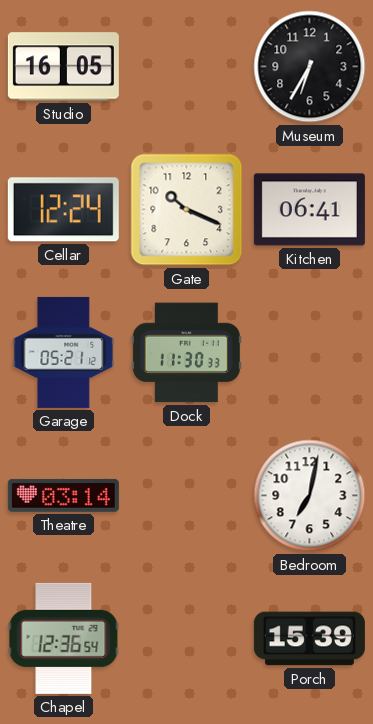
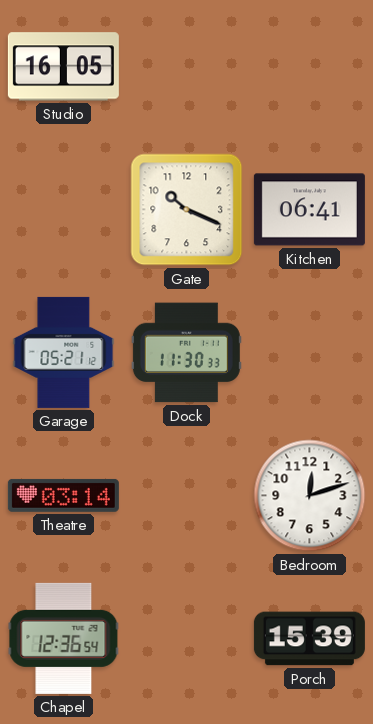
Museum: 6:35 -> none (310, 67)
Cellar: 12:24 -> none (63, 210)
Bedroom: 7:02 -> 12:12 (310, 496)
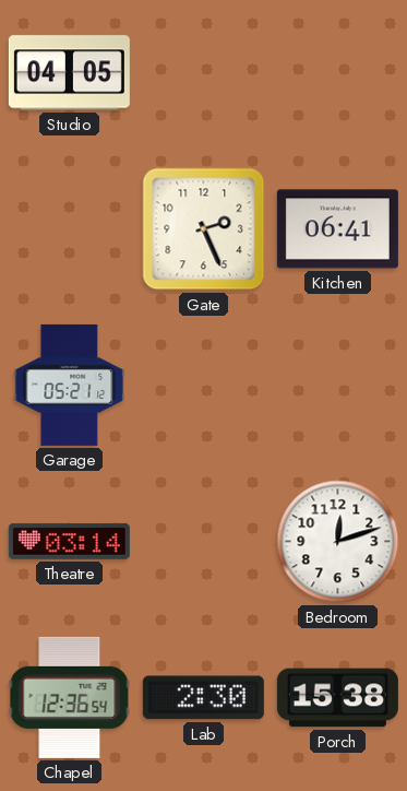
Studio: 16:05 -> 04:05 (69, 73)
Gate: 10:19 -> 2:26 (204, 229)
Dock: 11:30 -> none (186, 353)
Lab: none -> 2:30 (203, 698)
Porch: 15:39 -> 15:38 (337, 698)
